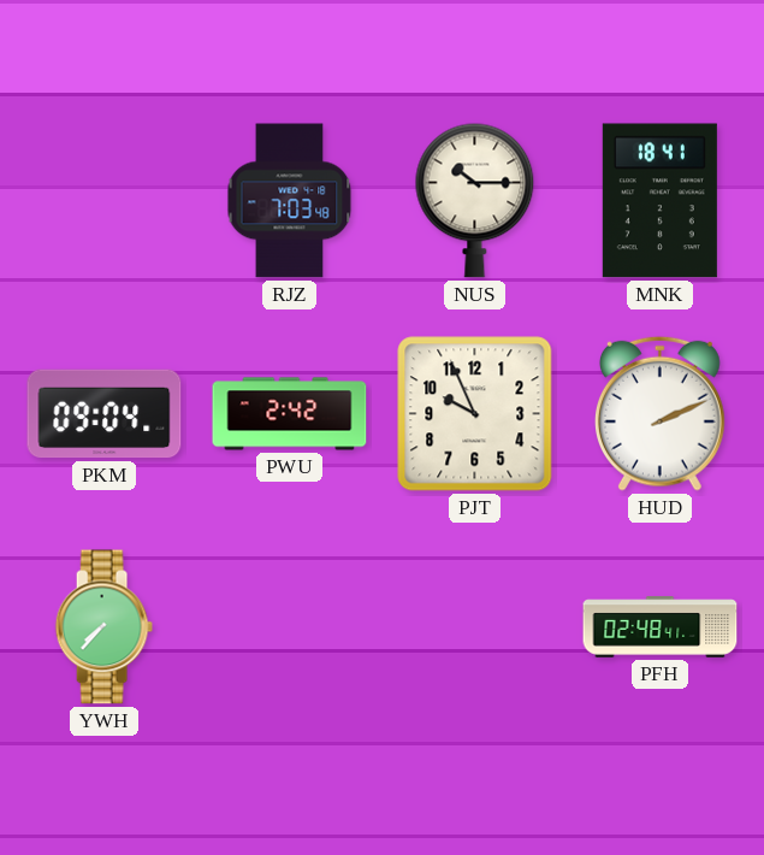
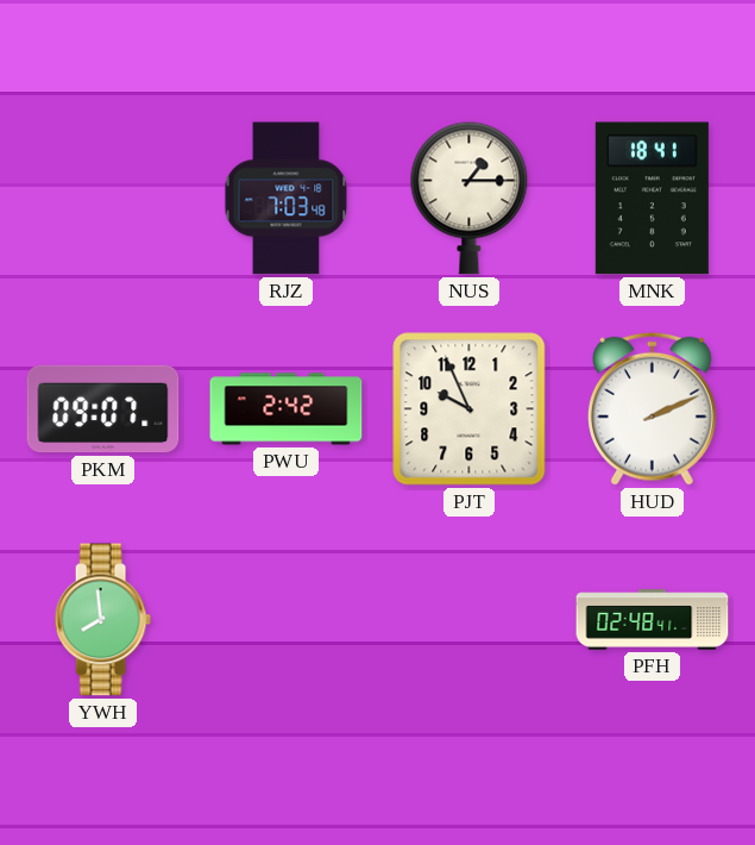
NUS: 10:15 -> 1:15 (470, 198)
PKM: 09:04 -> 09:07 (103, 409)
YWH: 7:37 -> 7:59 (102, 620)
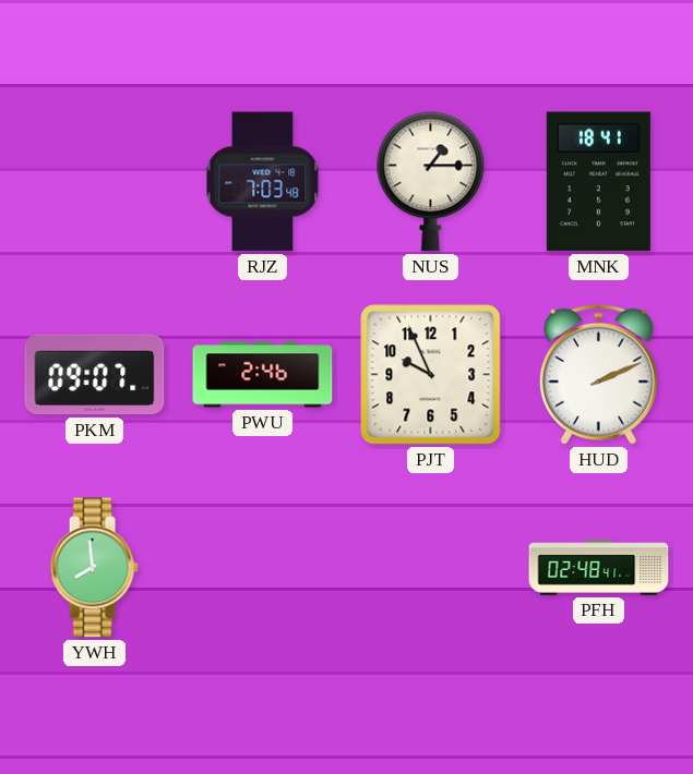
PWU: 2:42 -> 2:46 (263, 375)
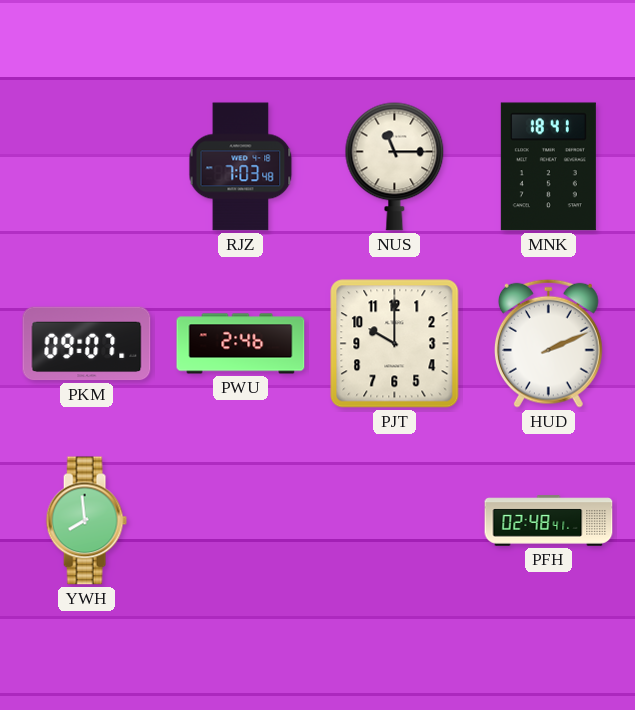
NUS: 1:15 -> 11:15 (395, 166)
PJT: 9:56 -> 10:00 (395, 344)
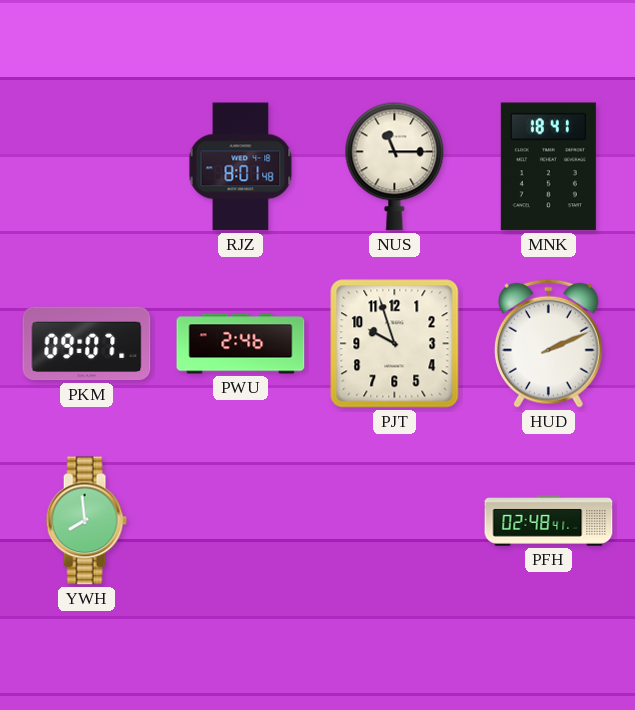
RJZ: 7:03 -> 8:01 (241, 167)
PJT: 10:00 -> 9:57 (395, 344)
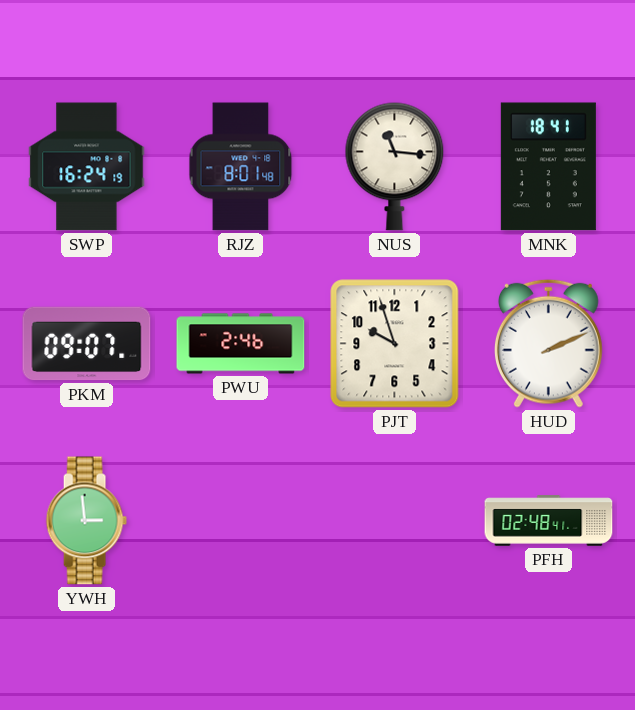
SWP: none -> 16:24 (87, 167)
NUS: 11:15 -> 11:16 (395, 166)
YWH: 7:59 -> 2:59 (86, 521)
